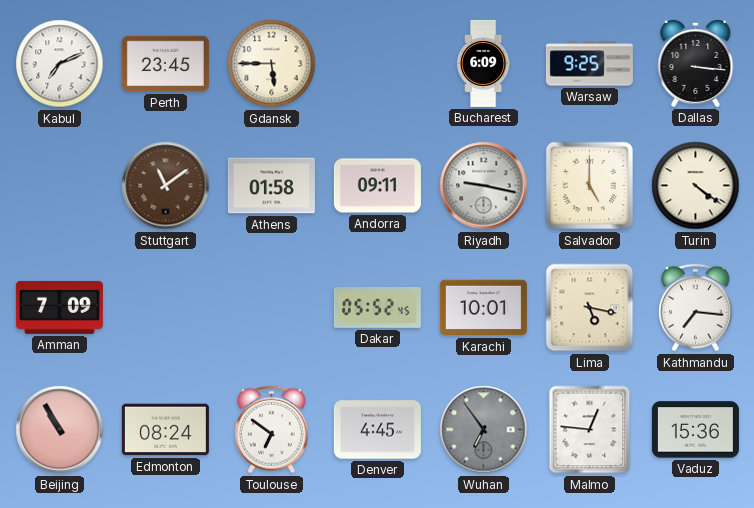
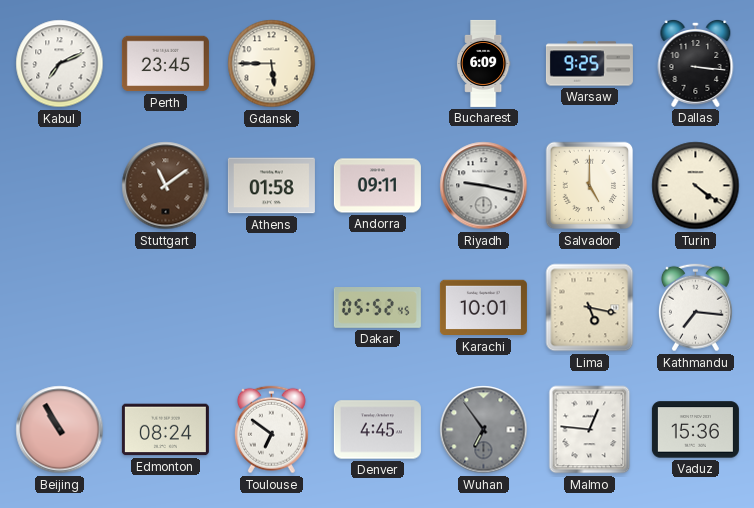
Amman: 7:09 -> none (59, 307)
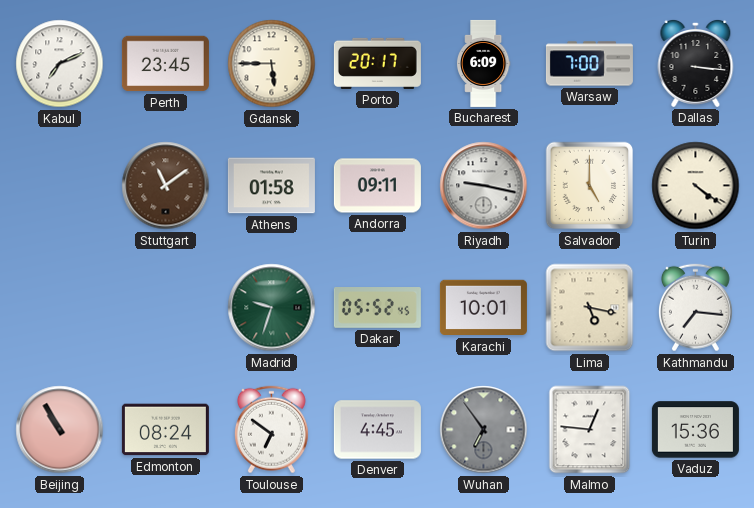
Porto: none -> 20:17 (377, 63)
Warsaw: 9:25 -> 7:00 (589, 64)
Madrid: none -> 9:33 (272, 308)
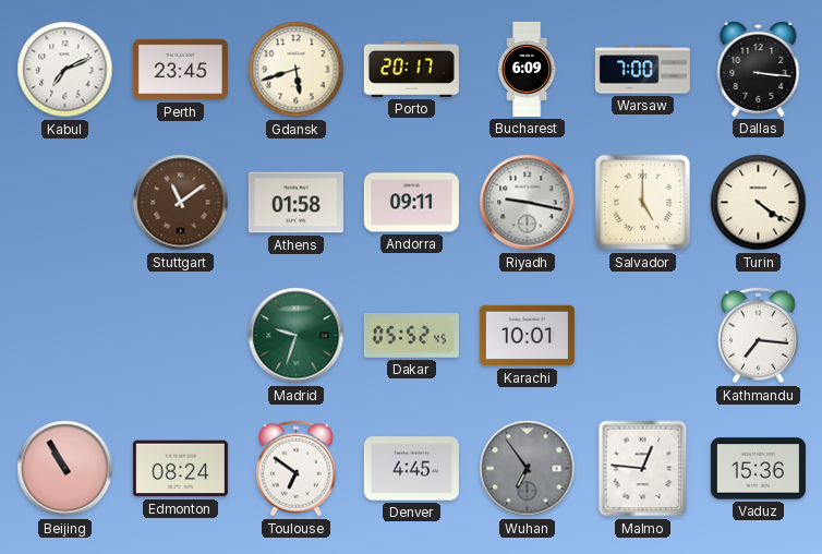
Gdansk: 5:45 -> 5:42 (297, 70)
Lima: 5:17 -> none (590, 308)
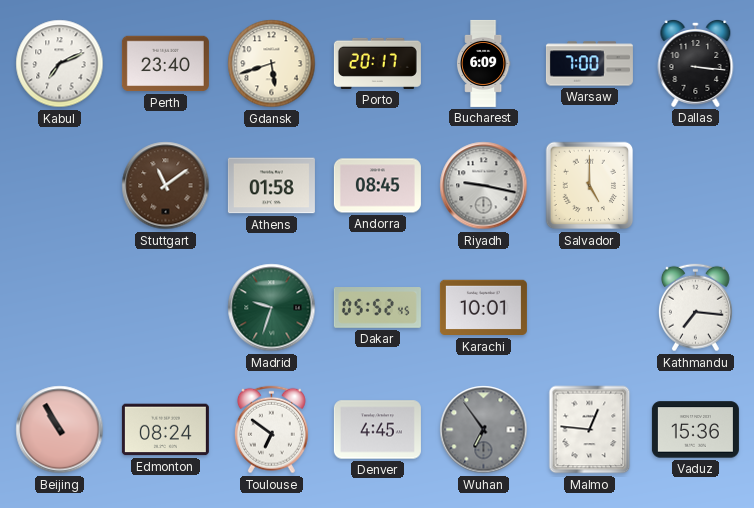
Perth: 23:45 -> 23:40 (165, 64)
Andorra: 09:11 -> 08:45 (377, 186)
Turin: 4:21 -> none (759, 203)
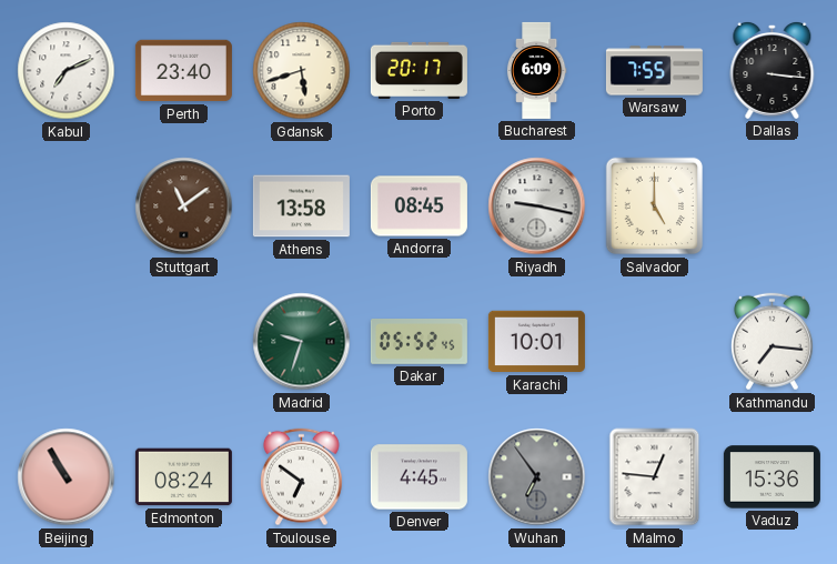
Warsaw: 7:00 -> 7:55 (654, 71)
Athens: 01:58 -> 13:58 (301, 207)
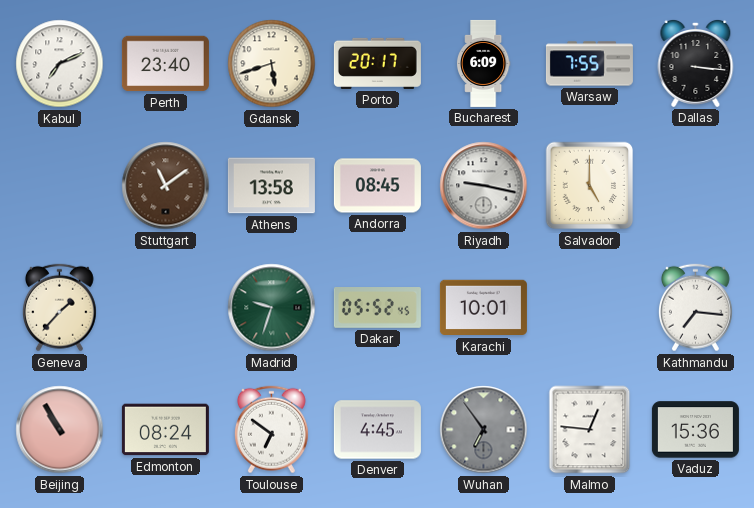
Geneva: none -> 1:37 (59, 308)
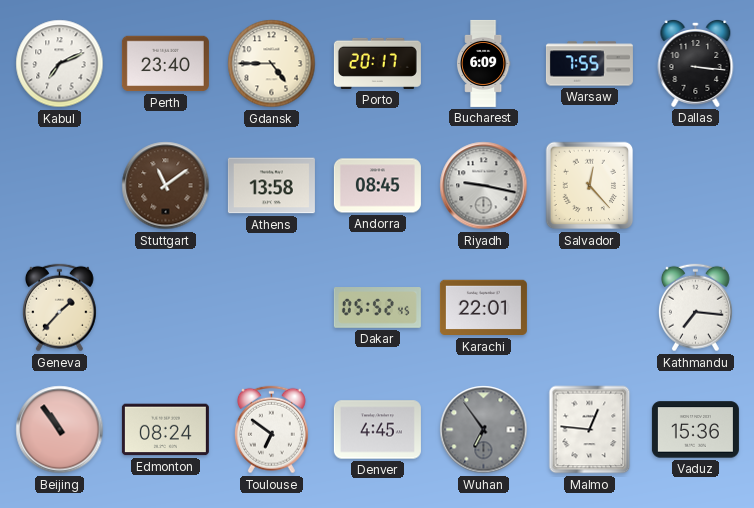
Gdansk: 5:42 -> 4:45 (272, 64)
Salvador: 5:00 -> 12:23 (590, 186)
Madrid: 9:33 -> none (272, 308)
Karachi: 10:01 -> 22:01 (483, 308)
Beijing: 10:55 -> 10:54 (60, 430)
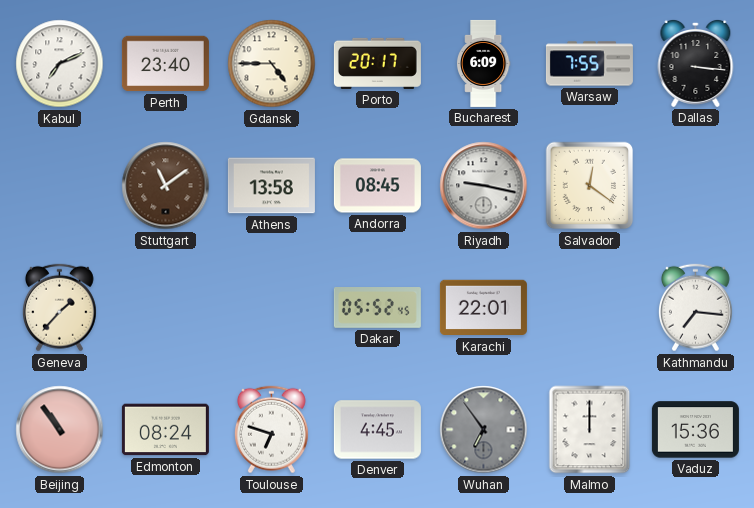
Salvador: 12:23 -> 12:21 (590, 186)
Toulouse: 6:51 -> 6:48 (271, 430)
Malmo: 12:46 -> 12:00 (590, 430)
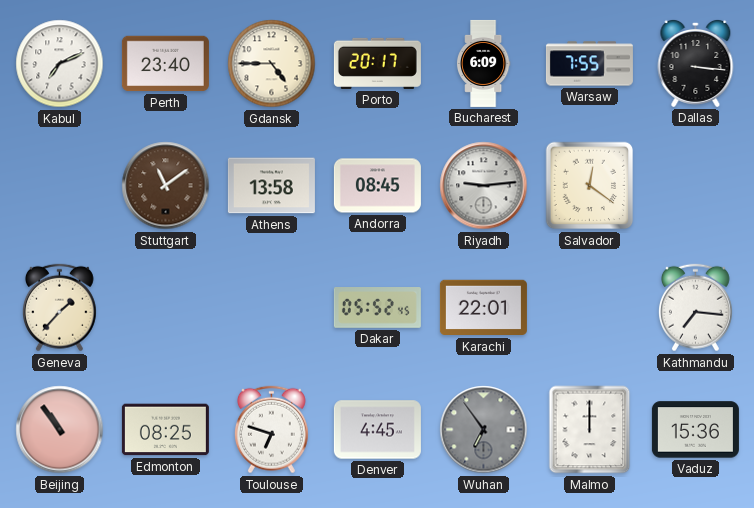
Riyadh: 9:17 -> 9:14 (484, 186)
Edmonton: 08:24 -> 08:25 (165, 430)
